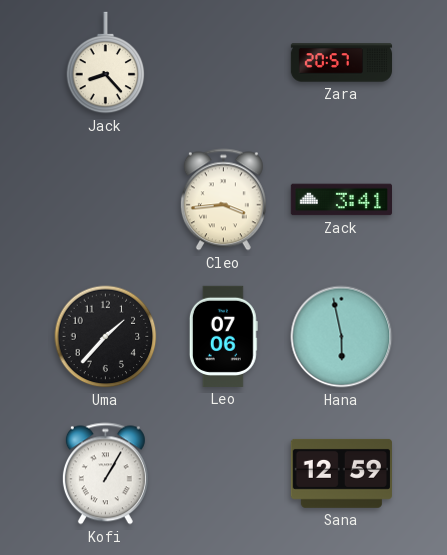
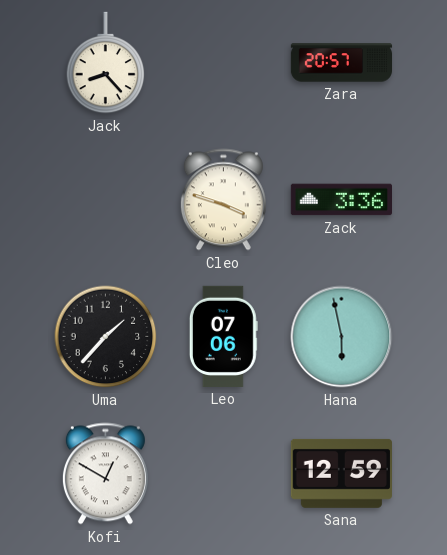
Cleo: 3:44 -> 3:48 (223, 200)
Zack: 3:41 -> 3:36 (341, 200)
Kofi: 1:05 -> 12:50 (105, 474)
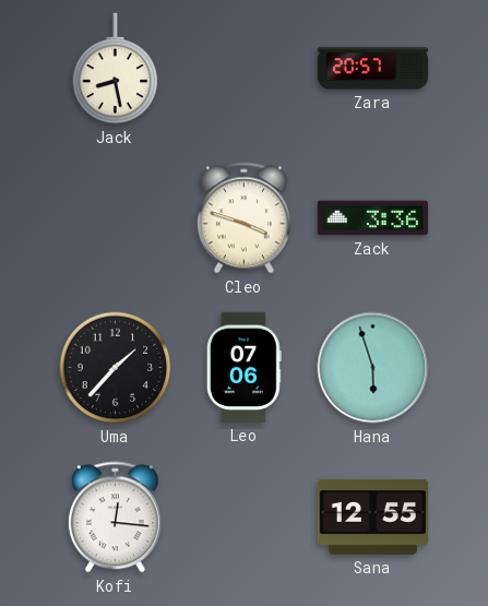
Jack: 8:23 -> 8:28 (116, 69)
Hana: 5:58 -> 5:57 (373, 368)
Kofi: 12:50 -> 12:16 (115, 518)
Sana: 12:59 -> 12:55 (372, 516)
